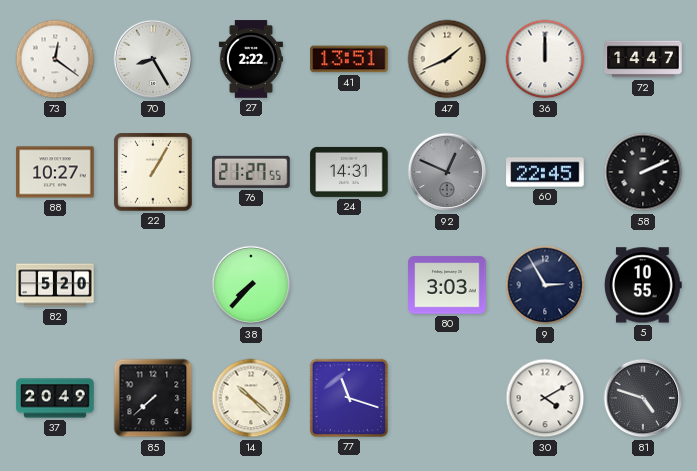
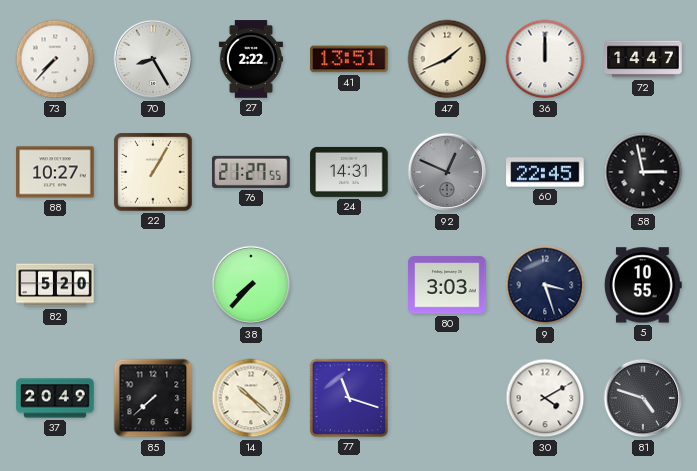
73: 12:21 -> 7:37 (55, 59)
58: 2:11 -> 2:58 (643, 172)
9: 2:55 -> 3:27 (545, 285)
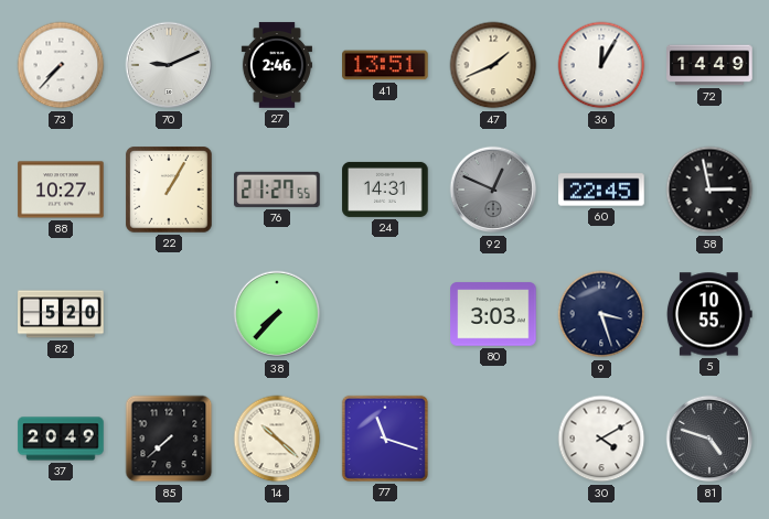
70: 8:25 -> 9:11 (169, 65)
27: 2:22 -> 2:46 (277, 65)
36: 12:00 -> 12:05 (601, 65)
72: 14:47 -> 14:49 (709, 65)
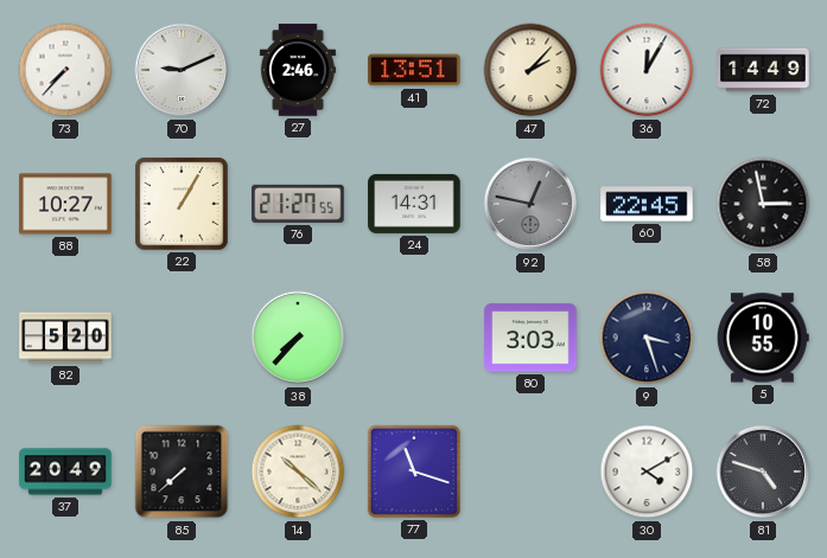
47: 1:41 -> 2:07 (530, 70)
92: 12:49 -> 12:47 (530, 204)
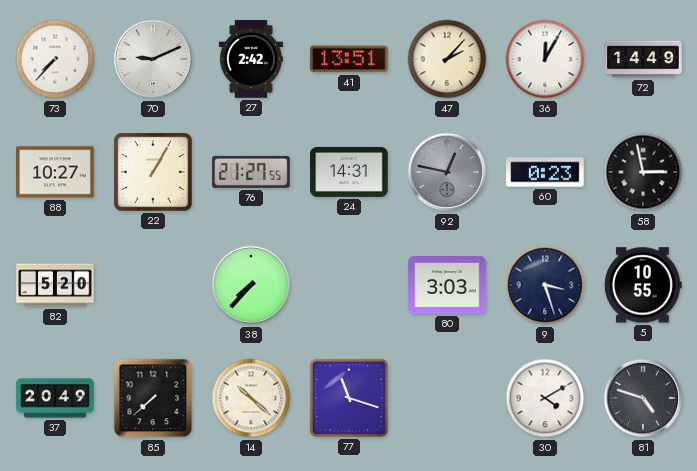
27: 2:46 -> 2:42 (251, 59)
60: 22:45 -> 0:23 (545, 172)
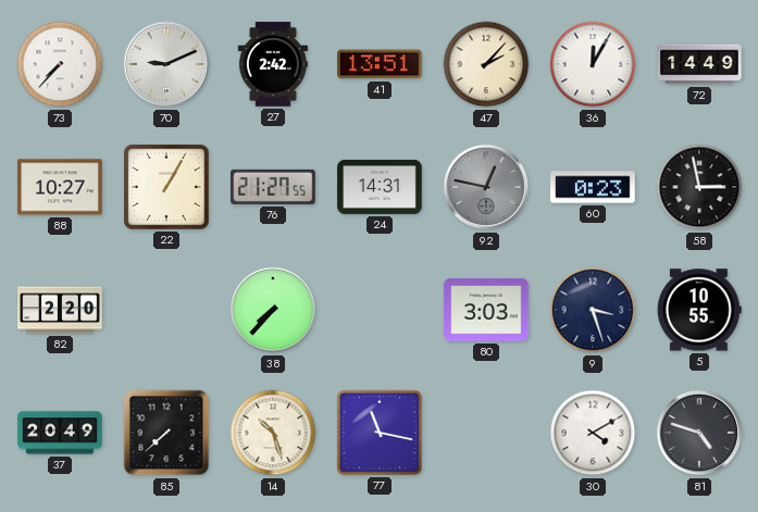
82: 5:20 -> 2:20 (60, 310)
14: 10:22 -> 10:27 (273, 433)
77: 11:18 -> 11:17 (380, 433)
